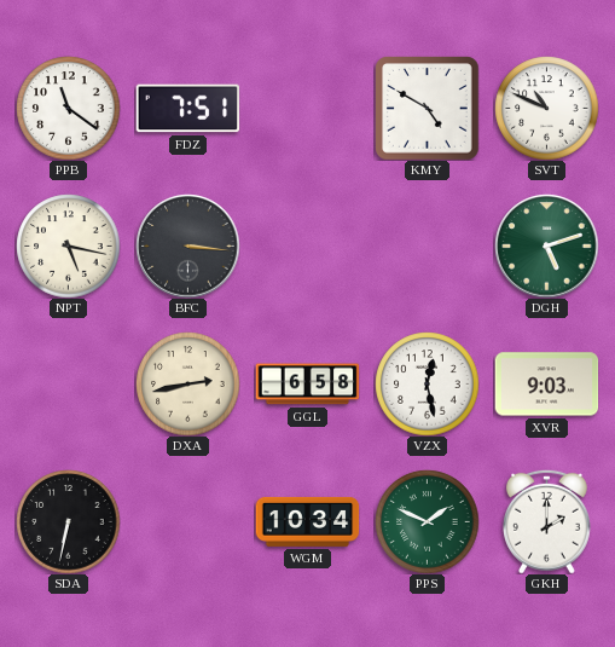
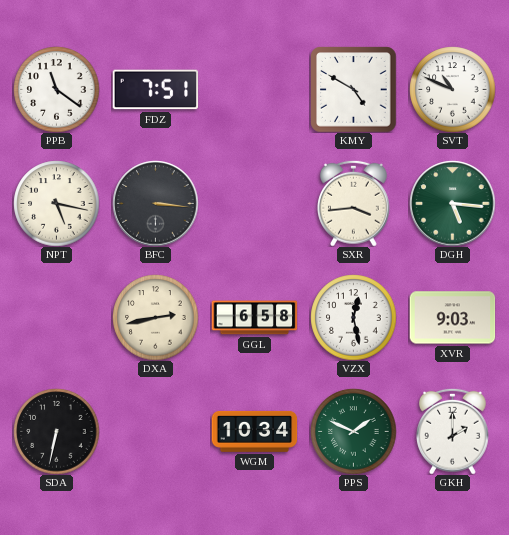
SXR: none -> 3:44 (354, 203)
DGH: 5:12 -> 5:16 (452, 203)
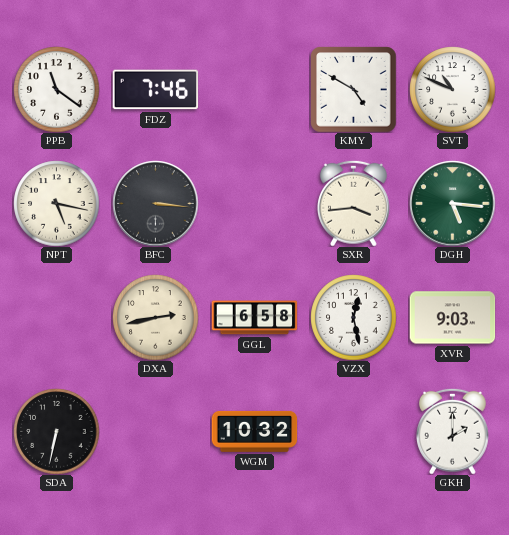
FDZ: 7:51 -> 7:46 (155, 90)
WGM: 10:34 -> 10:32 (254, 431)
PPS: 1:49 -> none (353, 431)
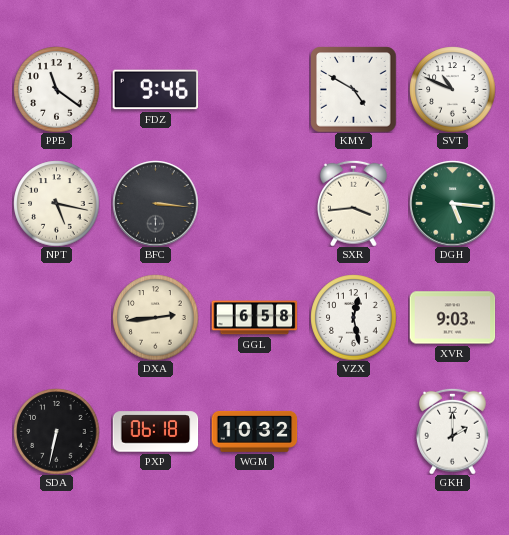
FDZ: 7:46 -> 9:46 (155, 90)
DXA: 2:43 -> 2:44 (155, 317)
PXP: none -> 06:18 (155, 432)
